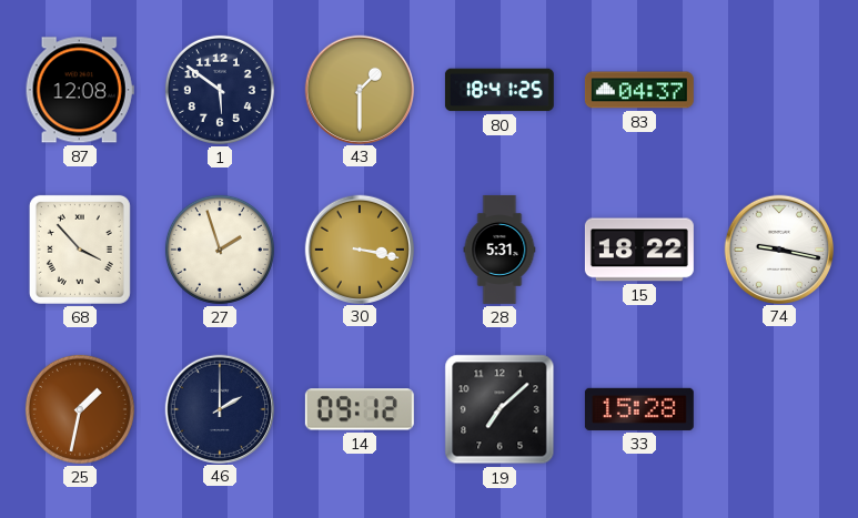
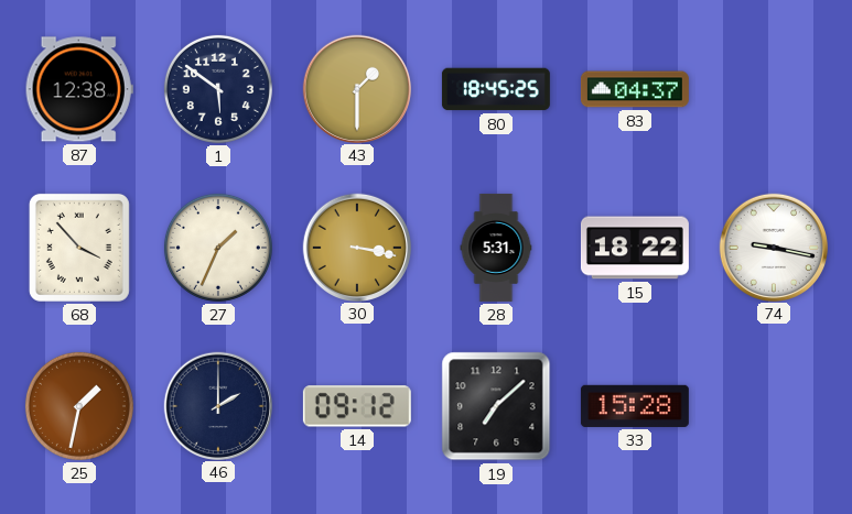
87: 12:08 -> 12:38 (79, 89)
80: 18:41 -> 18:45 (496, 89)
27: 1:57 -> 1:34 (218, 248)
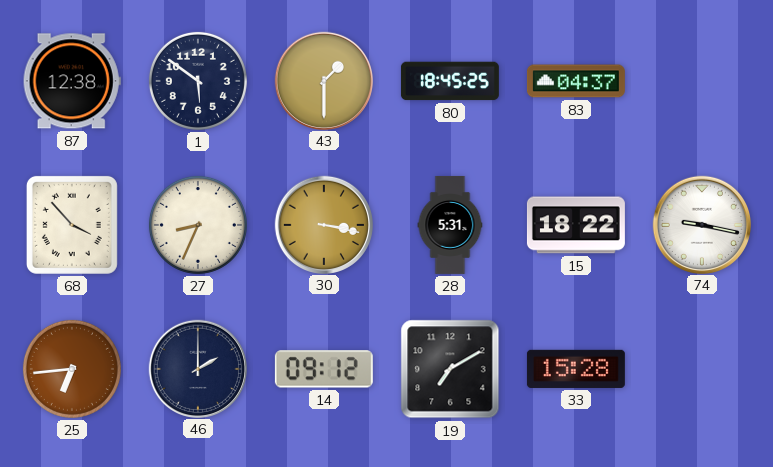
27: 1:34 -> 8:34 (198, 225)
25: 1:32 -> 6:44 (72, 369)
19: 7:08 -> 7:10 (450, 369)
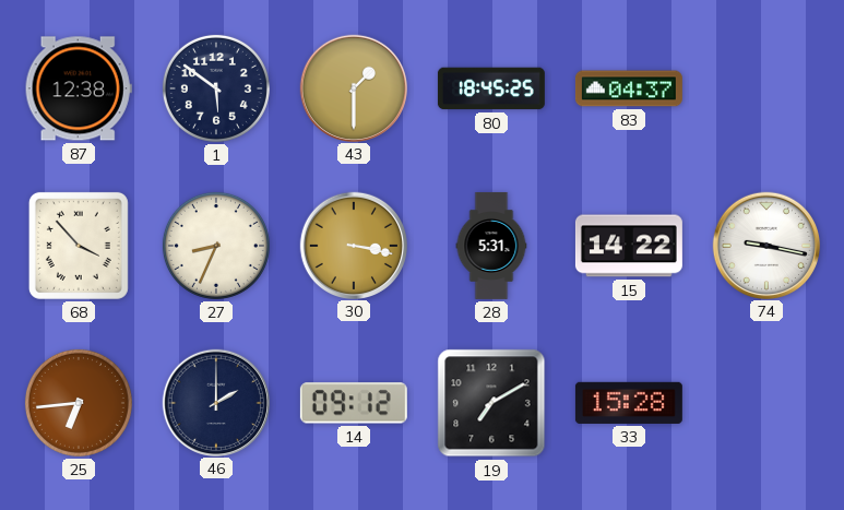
15: 18:22 -> 14:22 (629, 246)
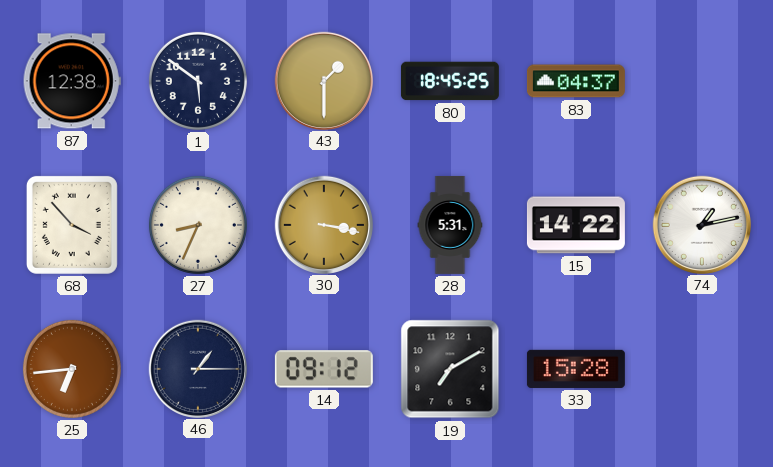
74: 9:17 -> 1:13 (701, 224)
46: 2:00 -> 1:15 (197, 368)
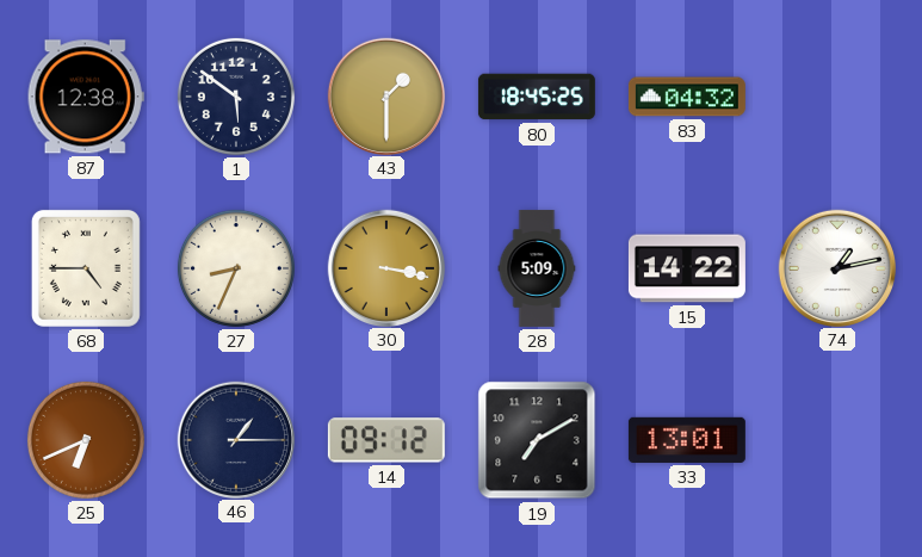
83: 04:37 -> 04:32 (687, 97)
68: 3:53 -> 4:45 (86, 268)
28: 5:31 -> 5:09 (537, 268)
25: 6:44 -> 6:41 (86, 440)
33: 15:28 -> 13:01 (687, 440)
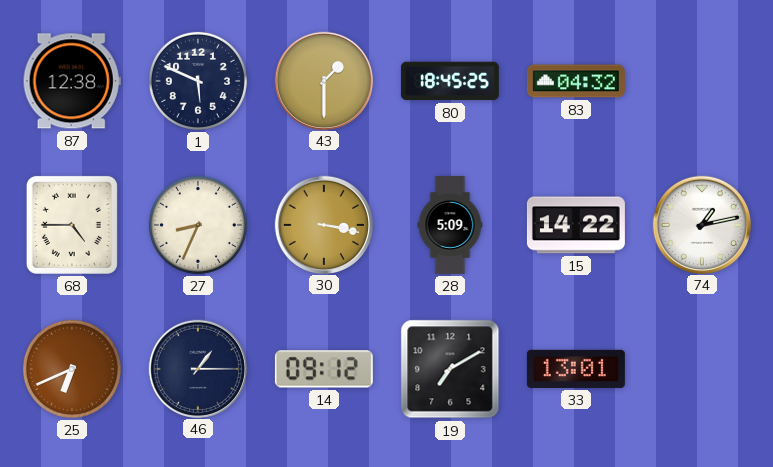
1: 5:51 -> 5:49 (198, 81)
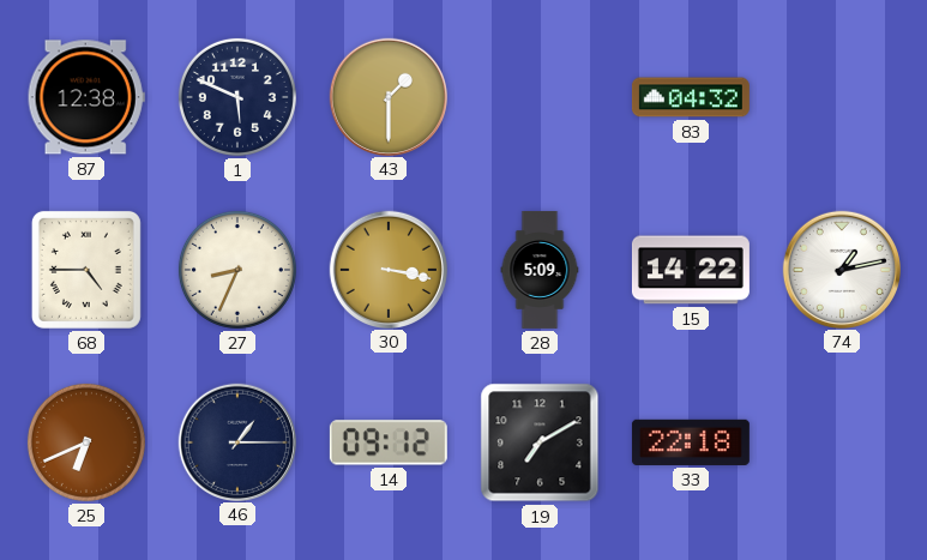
80: 18:45 -> none (450, 81)
33: 13:01 -> 22:18 (691, 442)
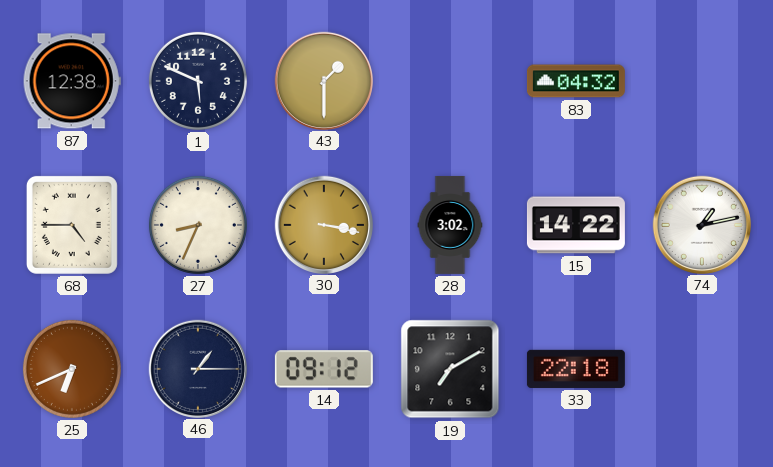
28: 5:09 -> 3:02 (450, 225)
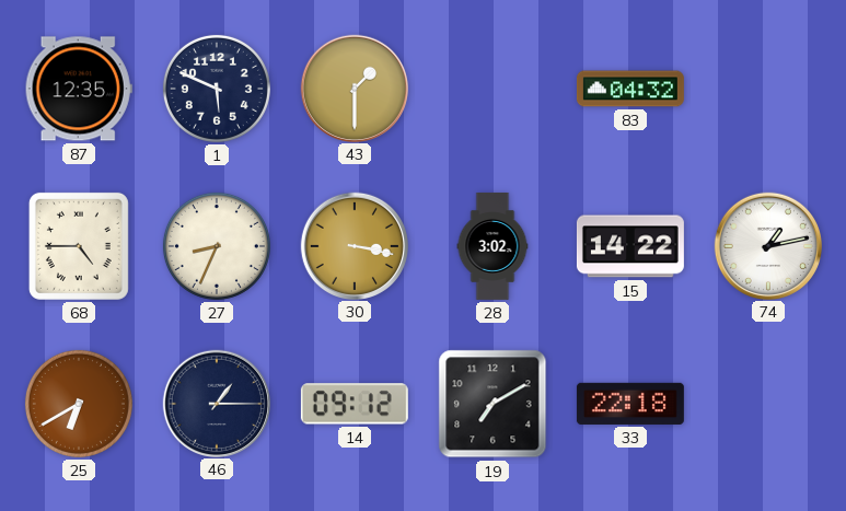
87: 12:38 -> 12:35 (79, 89)
25: 6:41 -> 6:40 (79, 404)
